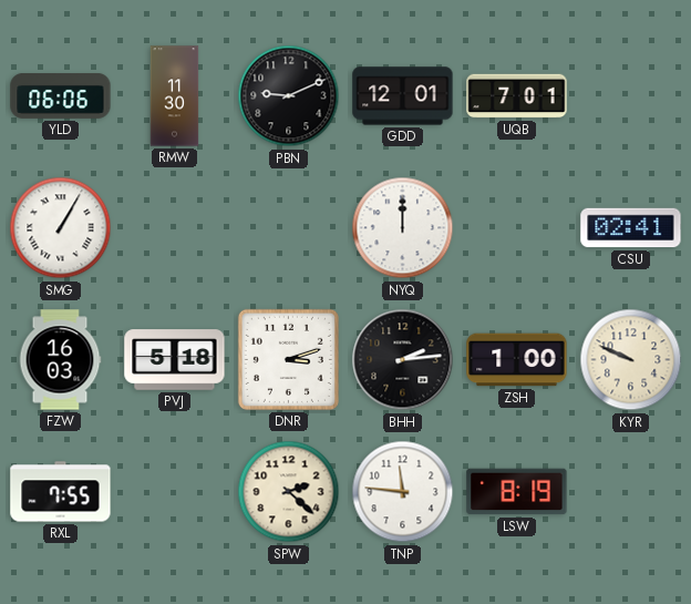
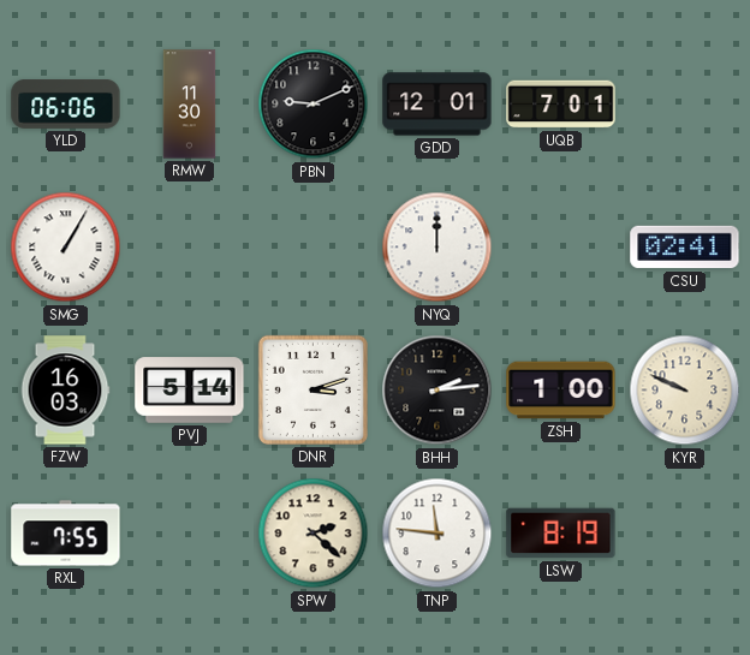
PVJ: 5:18 -> 5:14 (190, 391)
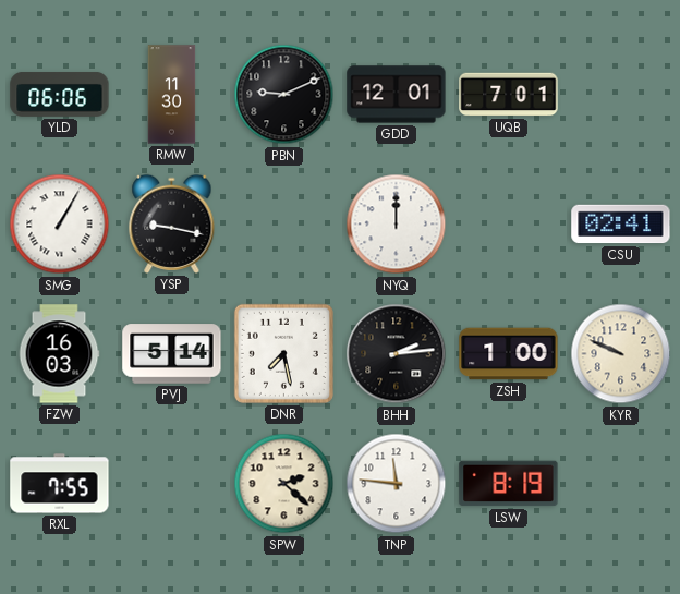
YSP: none -> 9:17 (172, 223)
DNR: 3:12 -> 7:28 (283, 353)
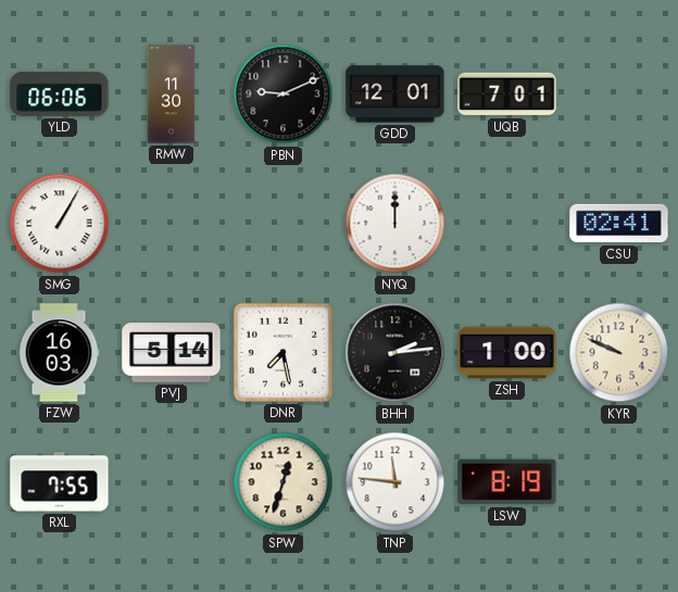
YSP: 9:17 -> none (172, 223)
SPW: 2:22 -> 12:33 (284, 482)
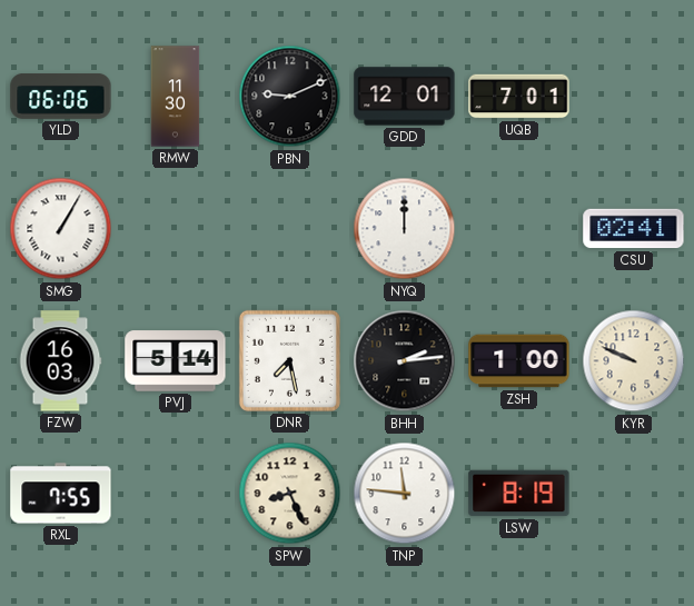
SPW: 12:33 -> 8:26 (290, 494)
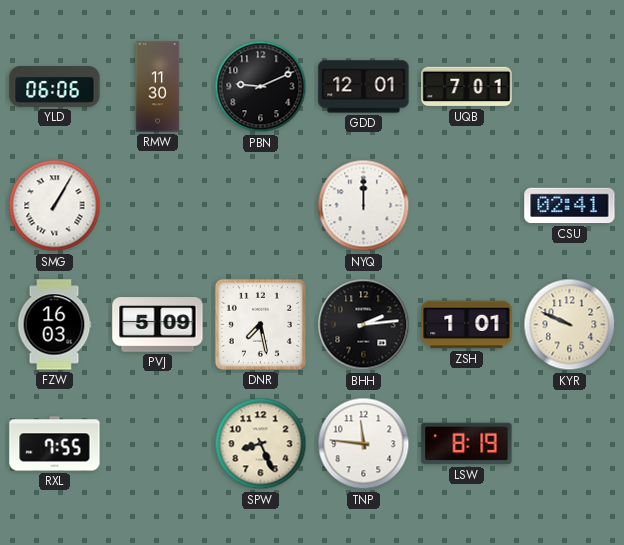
PVJ: 5:14 -> 5:09 (158, 325)
ZSH: 1:00 -> 1:01 (467, 325)
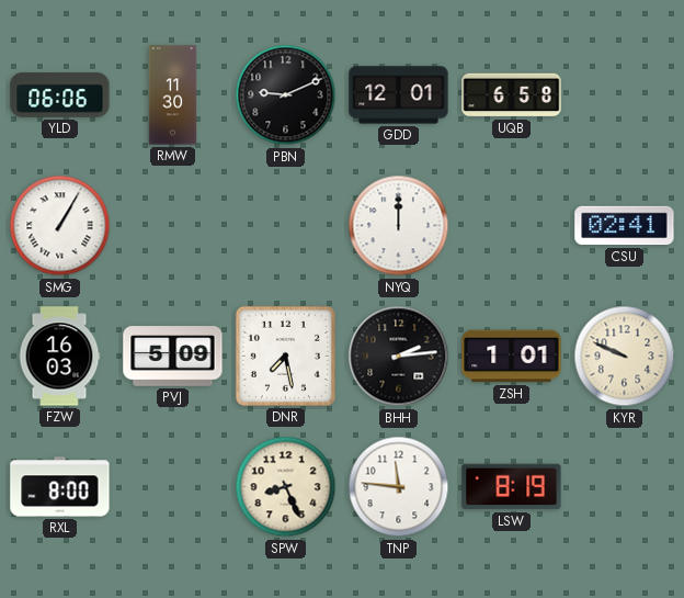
UQB: 7:01 -> 6:58 (512, 95)
RXL: 7:55 -> 8:00 (60, 487)
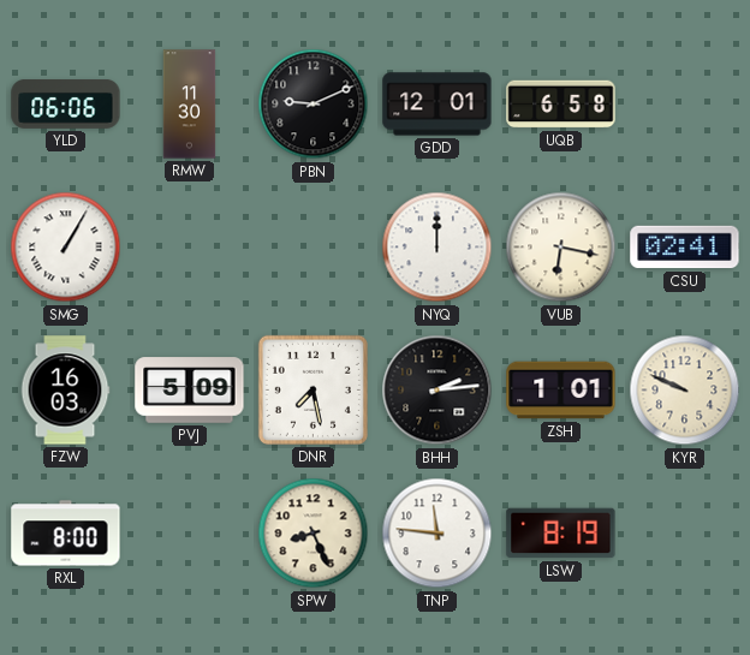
VUB: none -> 6:17 (561, 248)
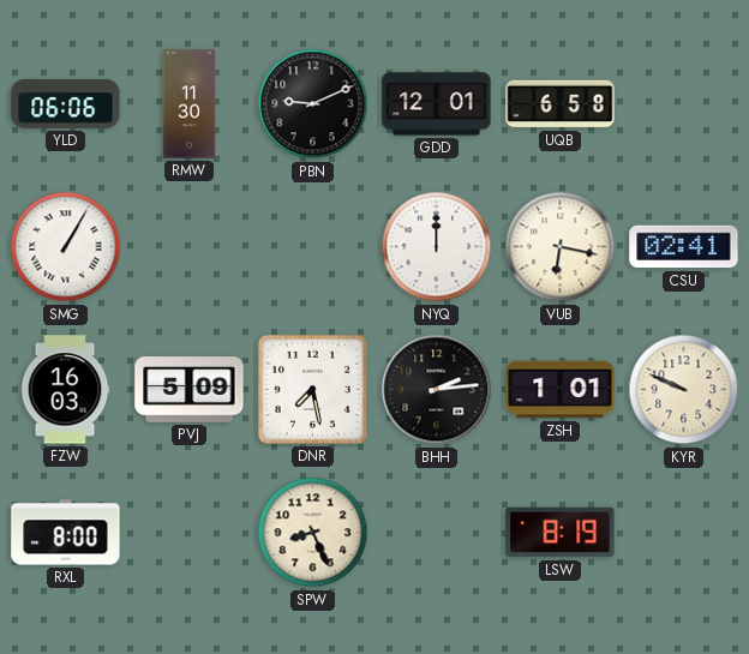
TNP: 11:46 -> none (437, 534)
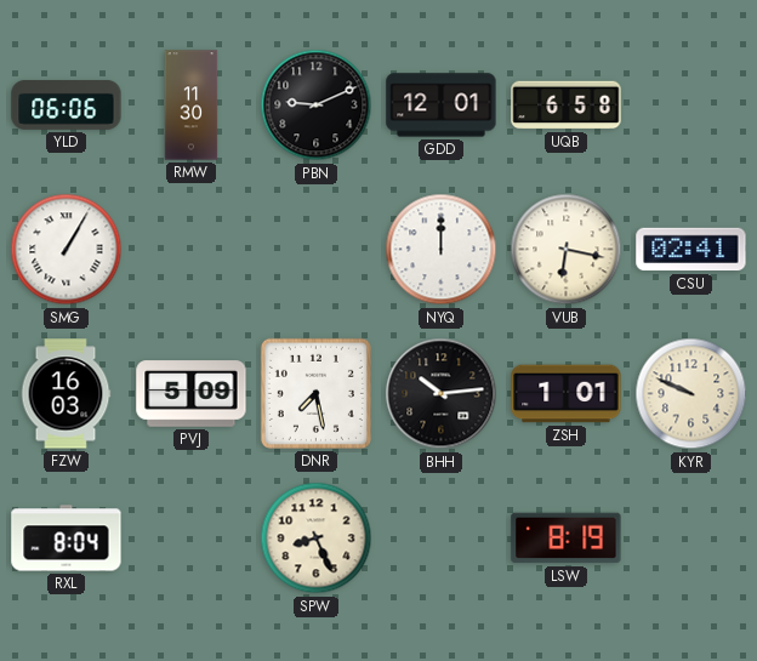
BHH: 2:14 -> 10:14 (442, 394)
RXL: 8:00 -> 8:04 (67, 539)
